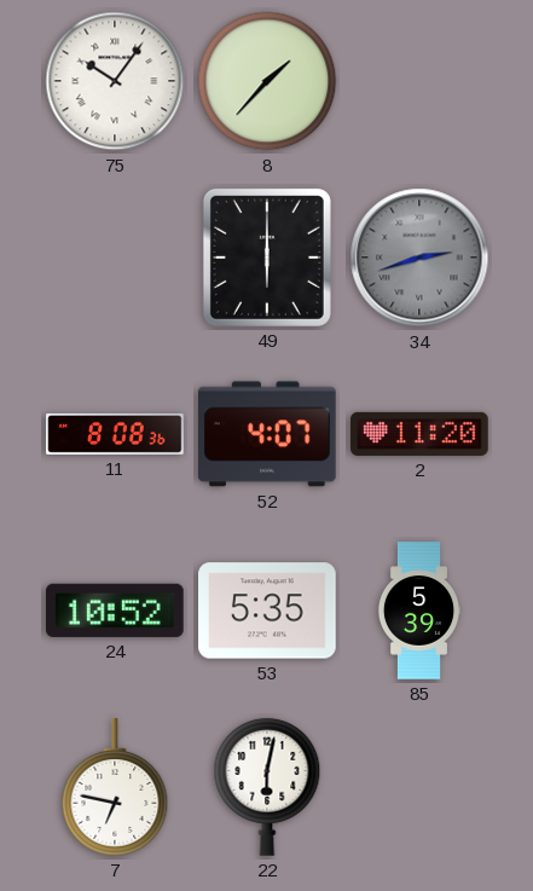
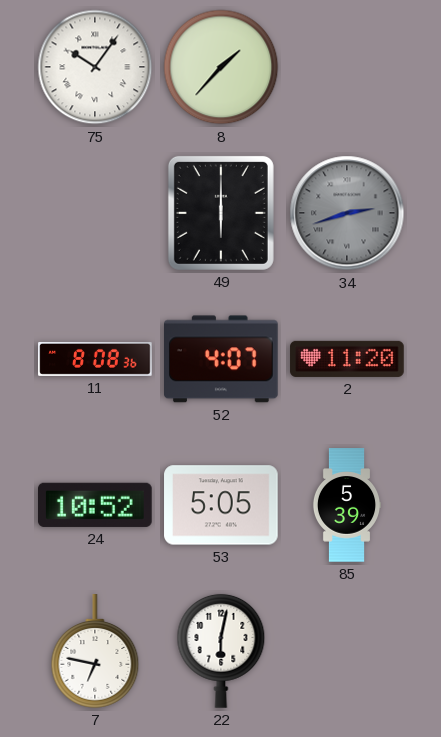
53: 5:35 -> 5:05 (221, 505)
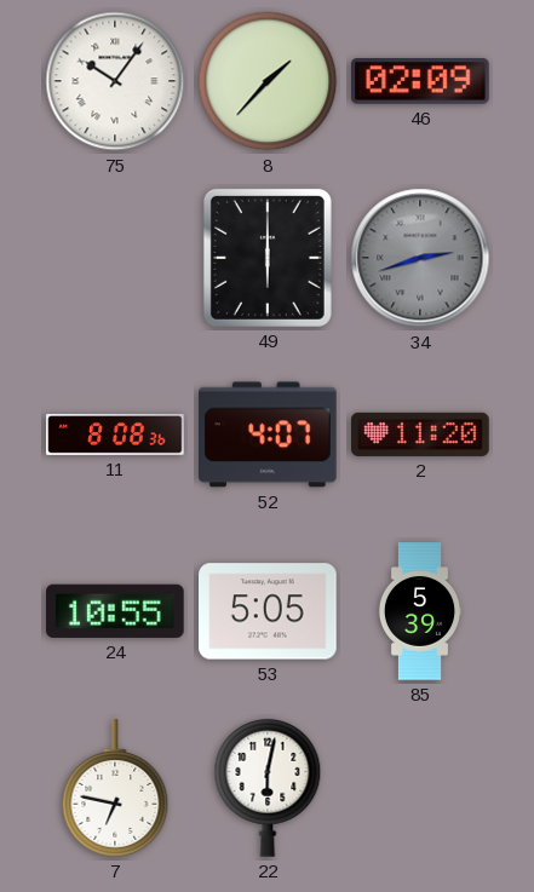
46: none -> 02:09 (420, 81)
24: 10:52 -> 10:55 (116, 611)
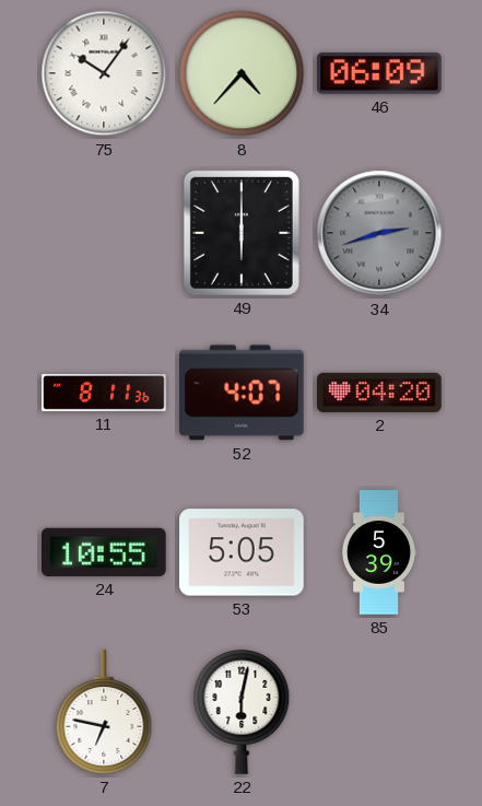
8: 1:37 -> 4:37 (242, 73)
46: 02:09 -> 06:09 (379, 73)
11: 8:08 -> 8:11 (104, 393)
2: 11:20 -> 04:20 (379, 393)
